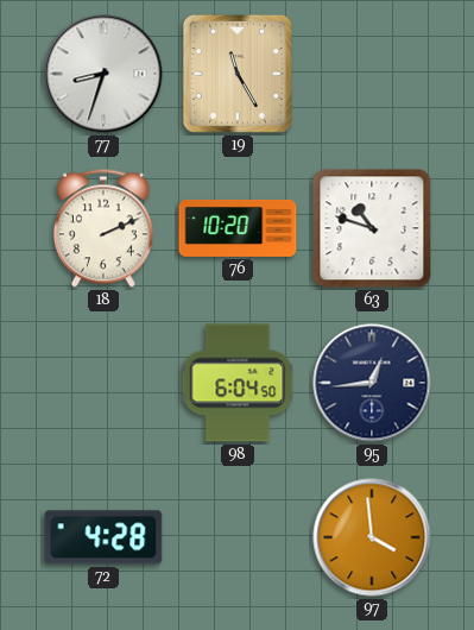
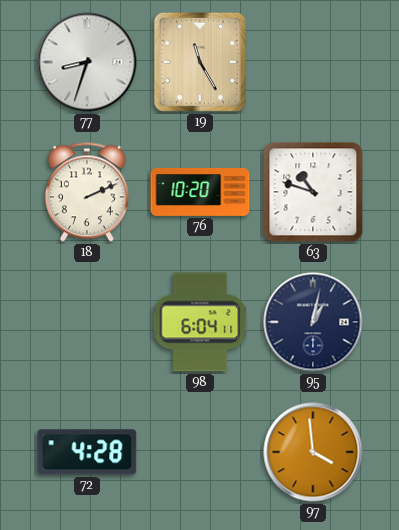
98: 6:04:50 -> 6:04:11 (200, 322)
95: 12:44 -> 1:02 (313, 322)
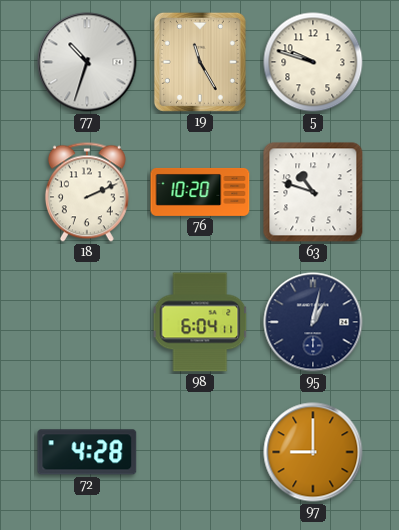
77: 8:33 -> 10:33 (87, 62)
5: none -> 9:48 (313, 62)
97: 3:59 -> 9:00 (313, 452)
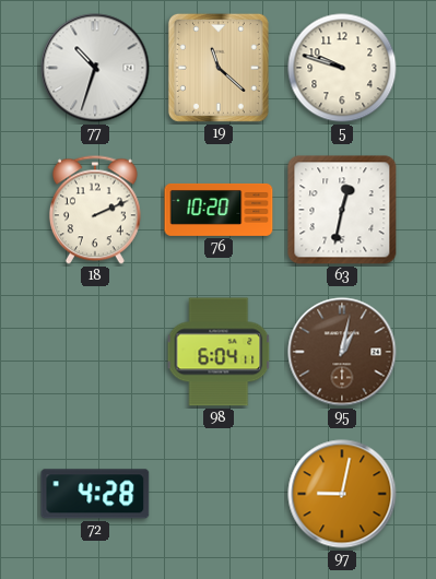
19: 11:25 -> 11:22 (219, 68)
63: 10:48 -> 12:32 (342, 210)
95 dial: navy -> brown (342, 352)
97: 9:00 -> 9:02 (342, 494)
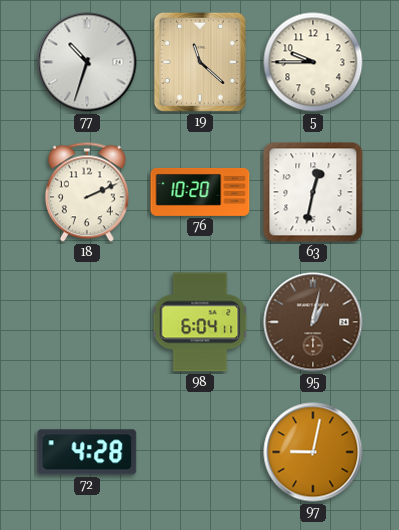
5: 9:48 -> 9:45 (313, 62)
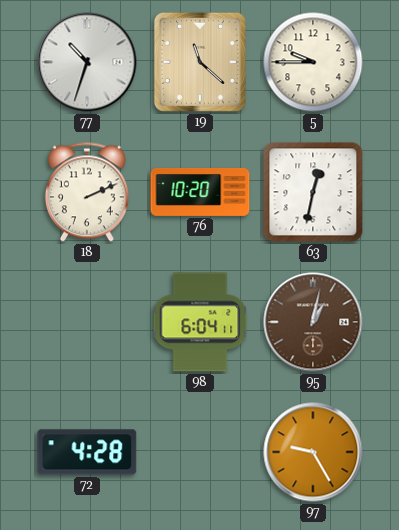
97: 9:02 -> 9:25 (313, 452)
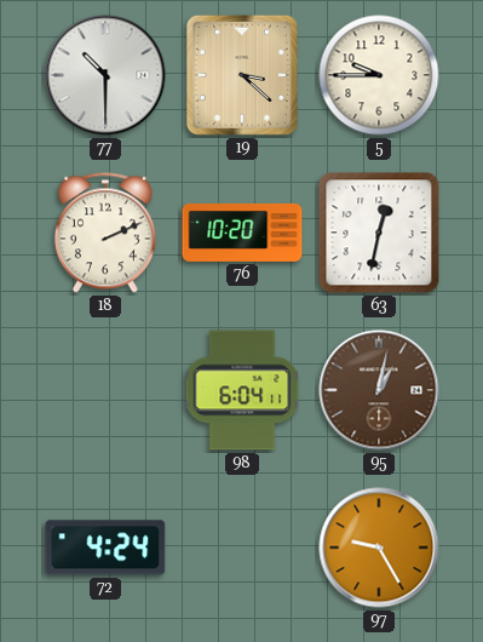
77: 10:33 -> 10:30 (105, 75)
19: 11:22 -> 3:22 (242, 75)
72: 4:28 -> 4:24 (105, 548)
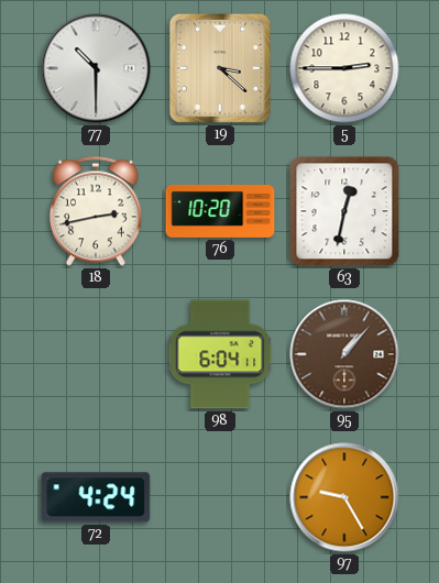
5: 9:45 -> 2:45 (344, 68)
18: 2:11 -> 2:43 (96, 211)
95: 1:02 -> 1:07 (344, 354)
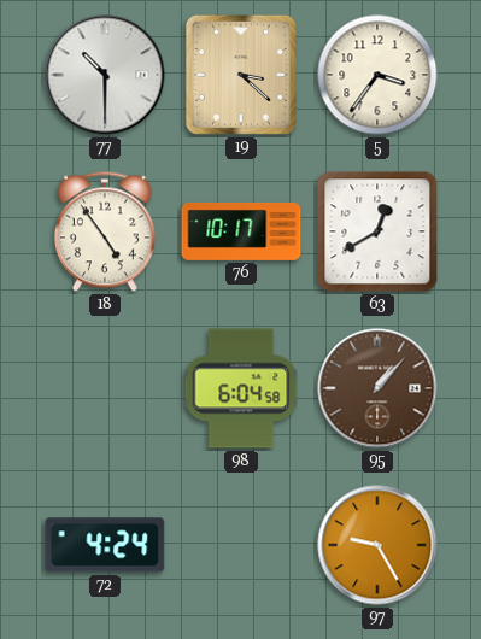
5: 2:45 -> 3:36 (377, 75)
18: 2:43 -> 4:54 (105, 231)
76: 10:20 -> 10:17 (241, 231)
63: 12:32 -> 12:40 (377, 231)
98: 6:04:11 -> 6:04:58 (241, 388)
